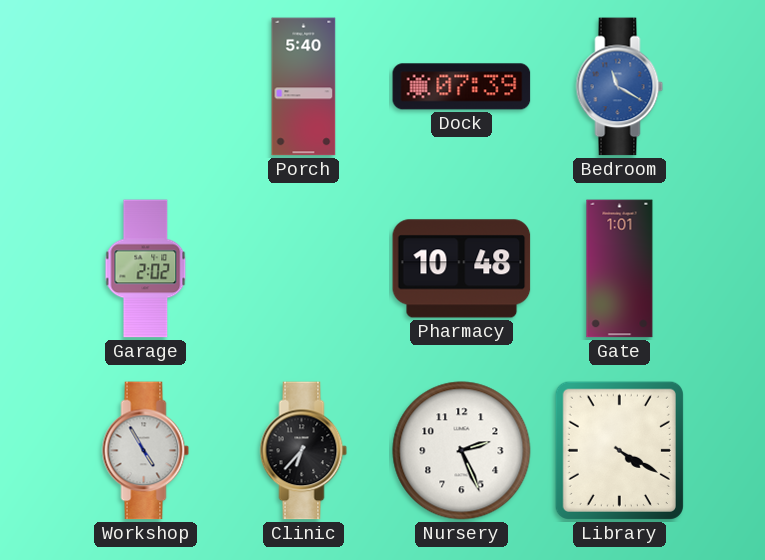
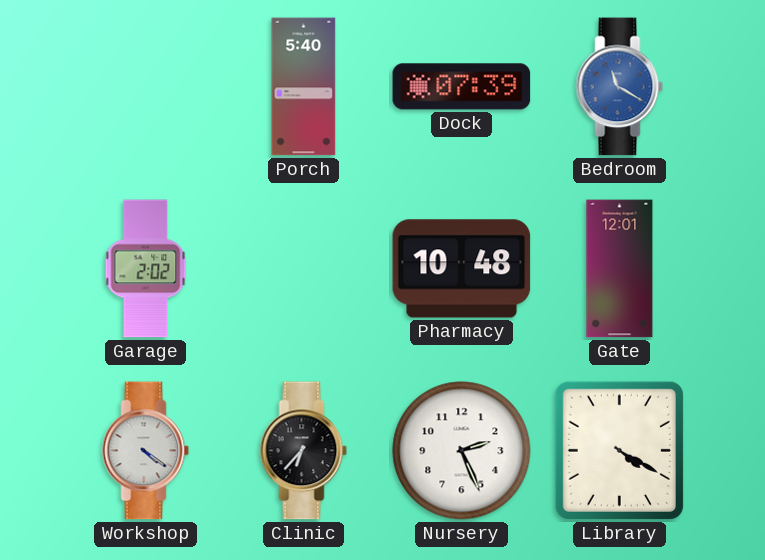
Gate: 1:01 -> 12:01 (620, 269)
Workshop: 4:55 -> 4:21 (146, 451)
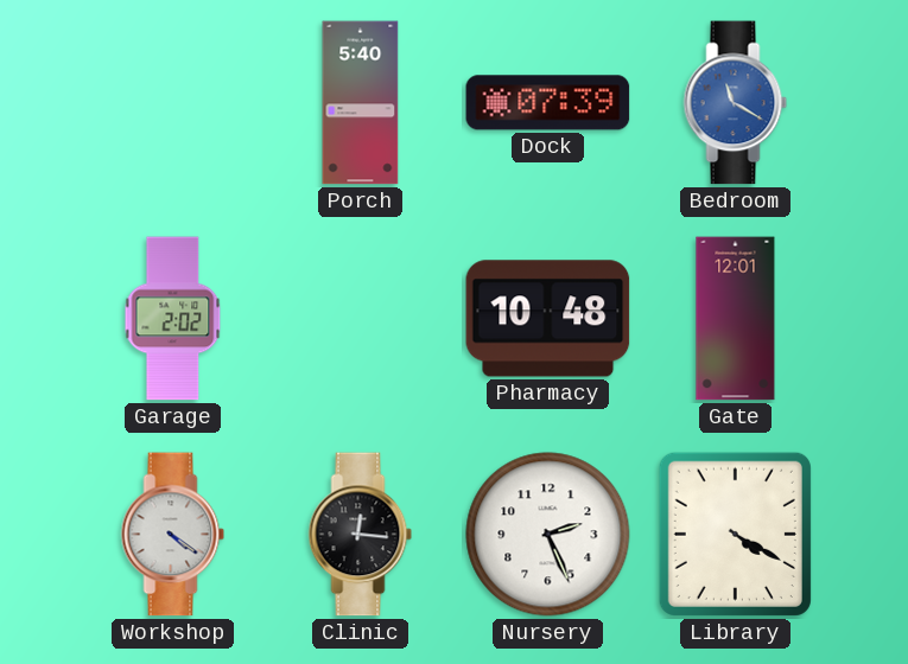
Clinic: 6:37 -> 12:16 (361, 535)
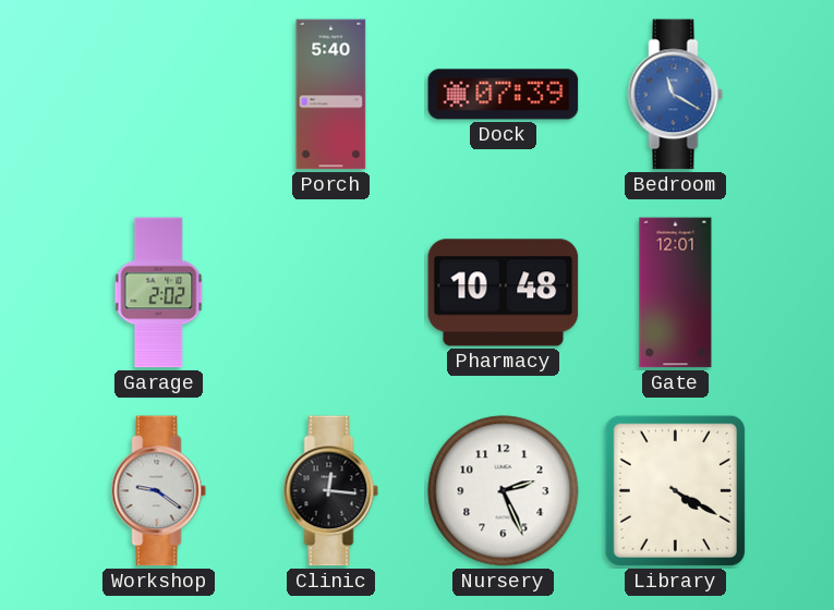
Workshop: 4:21 -> 9:21 (159, 491)
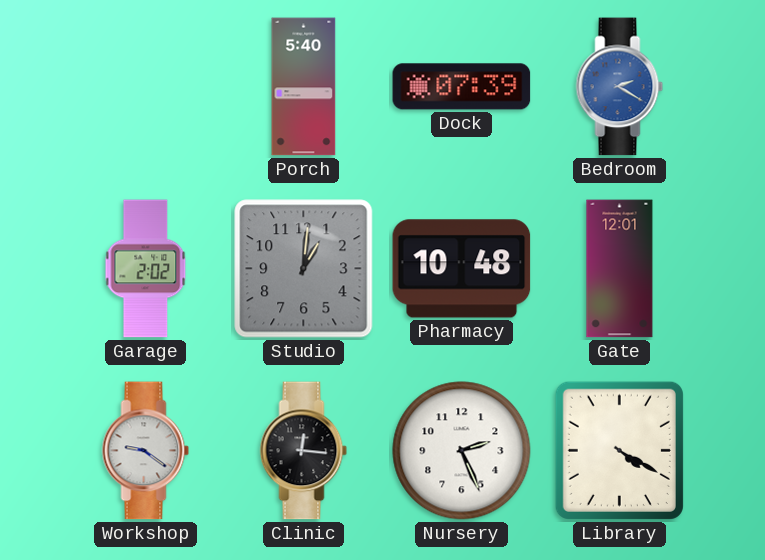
Bedroom: 11:20 -> 2:20 (620, 87)
Studio: none -> 1:01 (304, 269)
